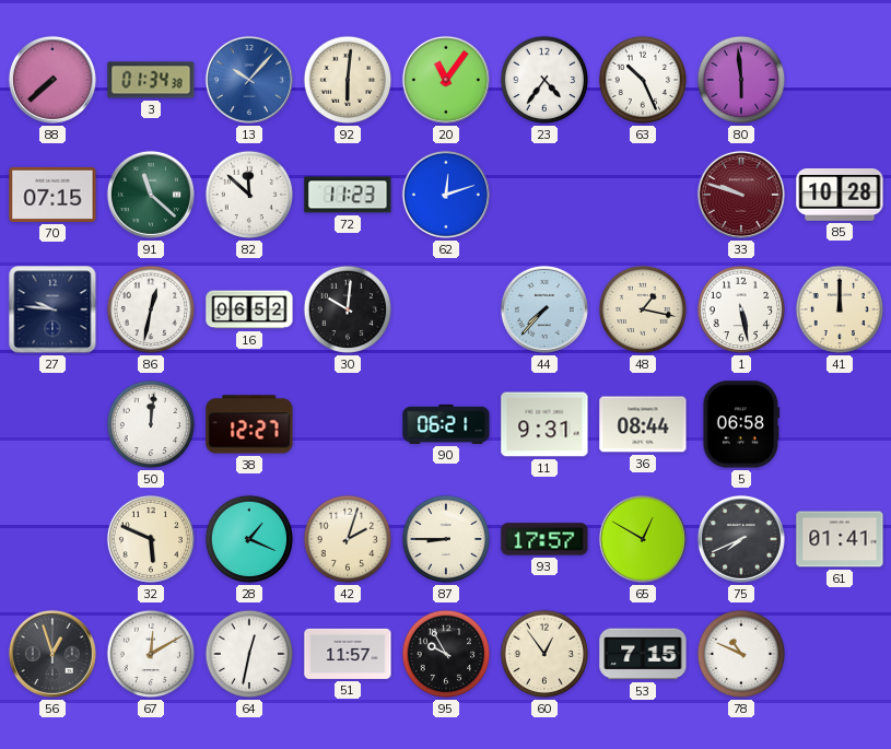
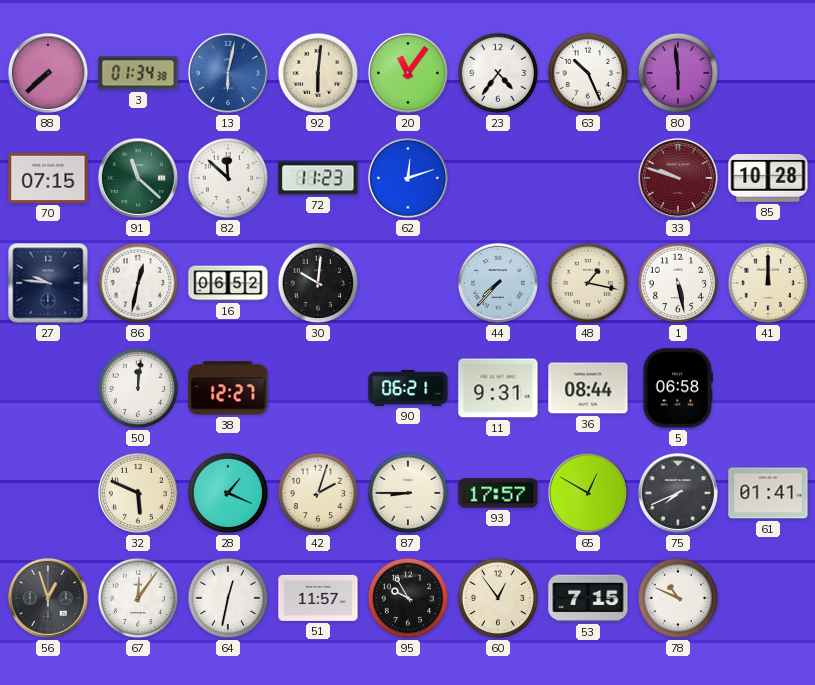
13: 10:07 -> 6:02 (228, 73)
67: 12:10 -> 12:06 (138, 598)
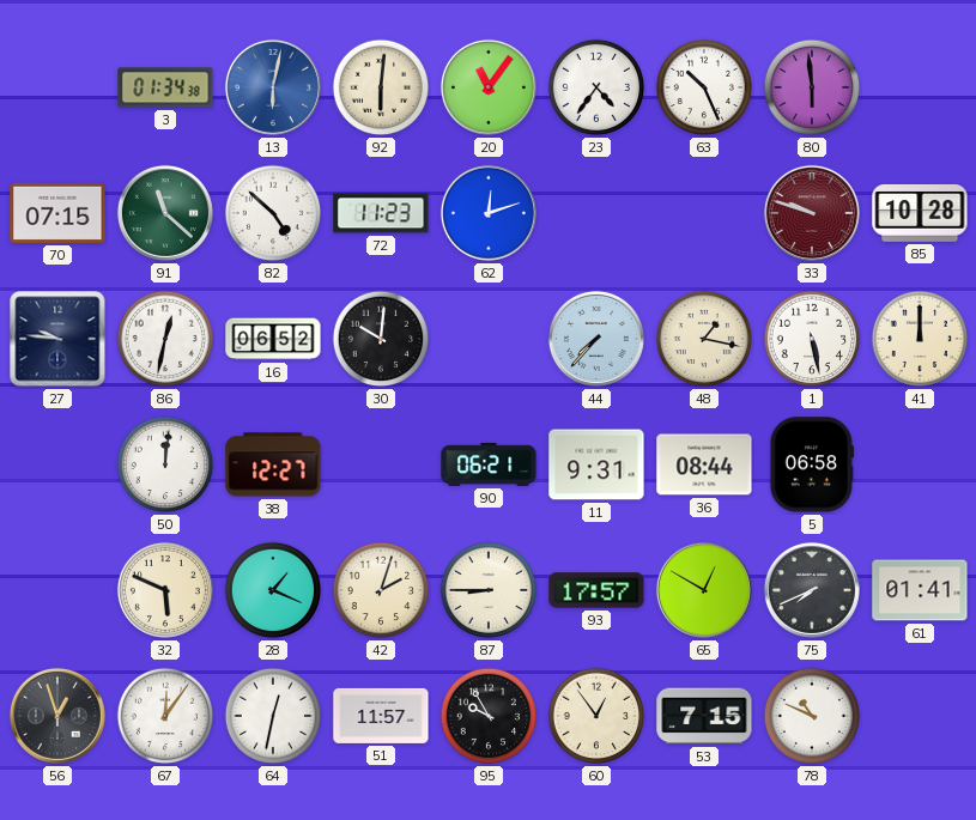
88: 7:38 -> none (48, 73)
82: 11:52 -> 4:52 (273, 213)
